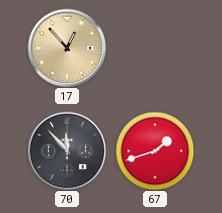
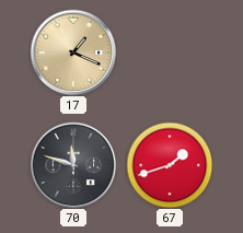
17: 12:53 -> 1:19 (73, 53)
70: 11:53 -> 11:48 (73, 165)
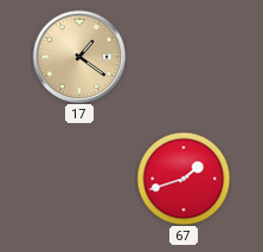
17: 1:19 -> 1:21 (79, 57)
70: 11:48 -> none (73, 165)
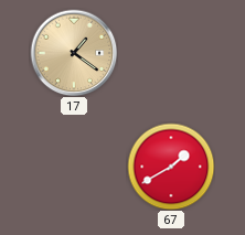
67: 1:42 -> 1:40 (171, 167)
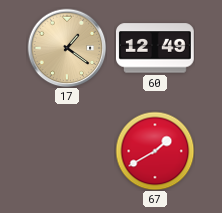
60: none -> 12:49 (155, 48)
